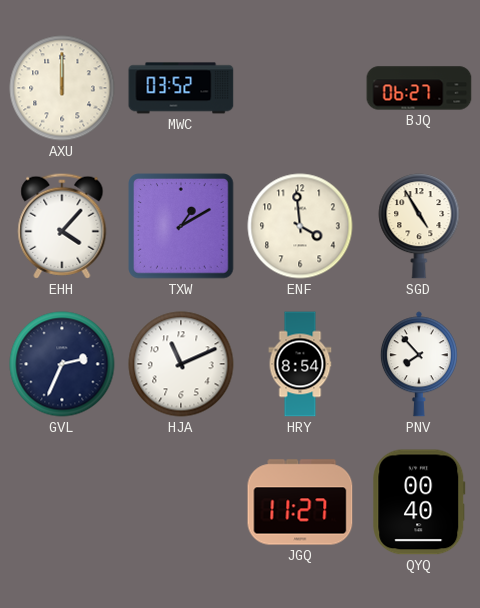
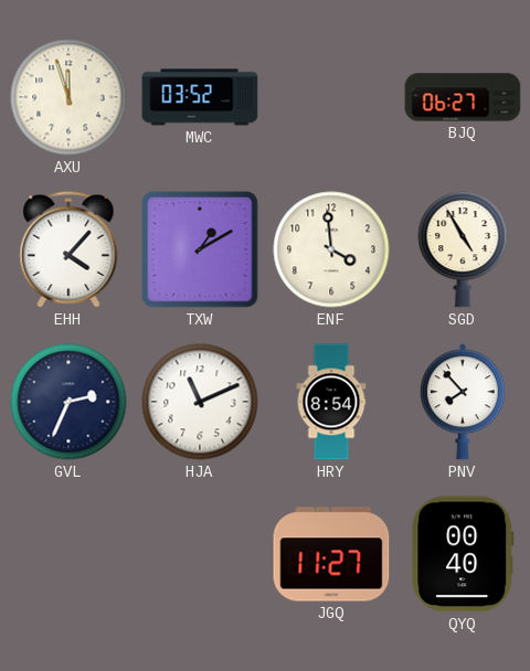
AXU: 12:00 -> 11:57 (68, 97)
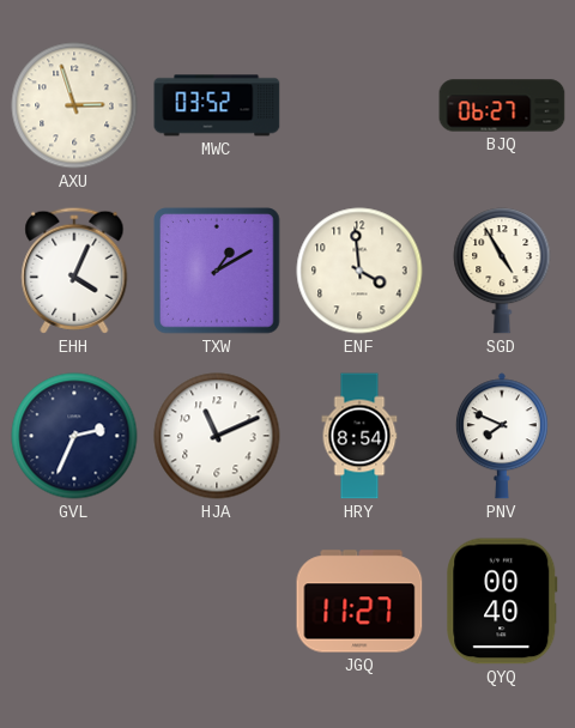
AXU: 11:57 -> 2:57 (74, 105)
EHH: 4:07 -> 4:04 (74, 271)
PNV: 7:53 -> 7:49 (502, 436)
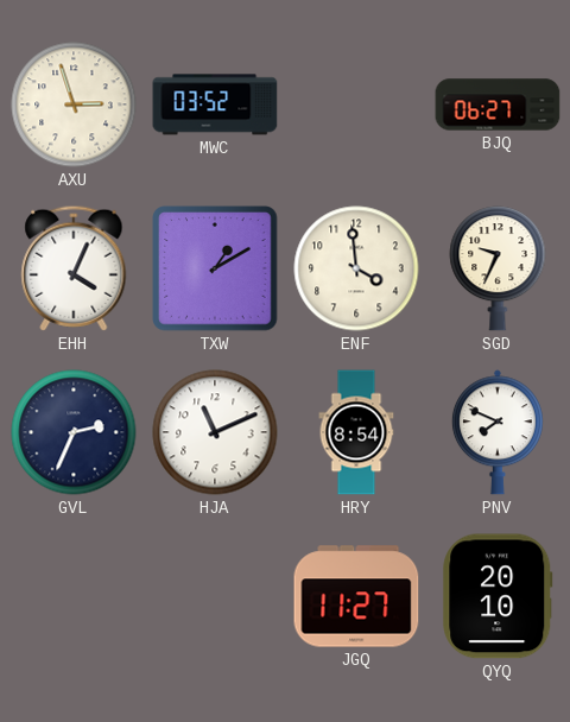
SGD: 4:55 -> 9:34 (498, 268)
QYQ: 00:40 -> 20:10 (498, 596)
